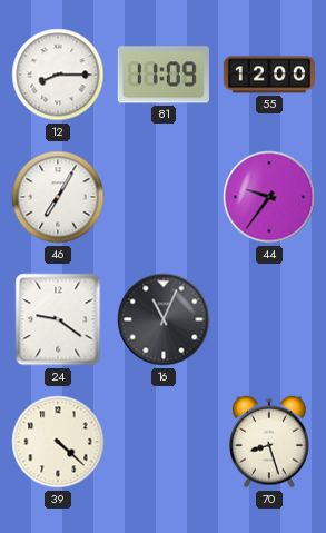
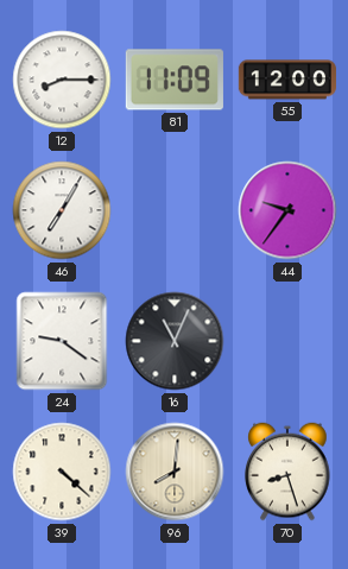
96: none -> 8:01 (175, 472)
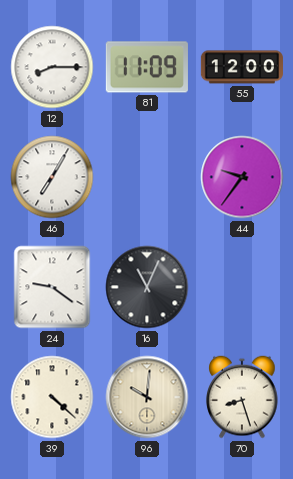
96: 8:01 -> 10:01 (147, 397)
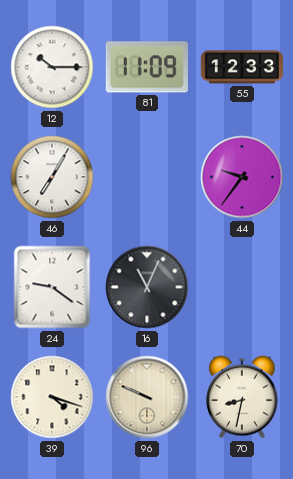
12: 8:15 -> 10:15 (52, 67)
55: 12:00 -> 12:33 (242, 67)
39: 4:22 -> 4:18 (52, 397)
96: 10:01 -> 9:49 (147, 397)
70: 8:27 -> 8:32 (242, 397)
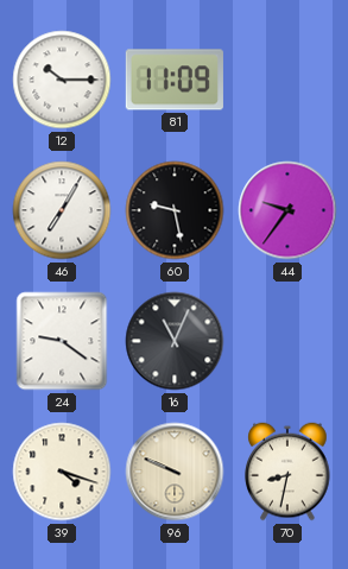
55: 12:33 -> none (242, 67)
60: none -> 9:28 (175, 210)
